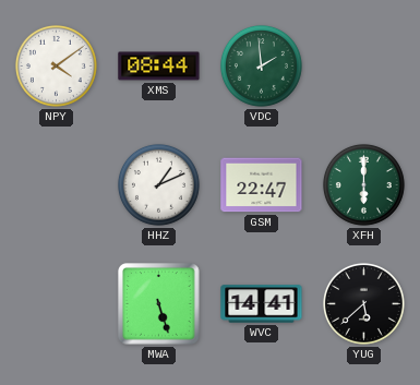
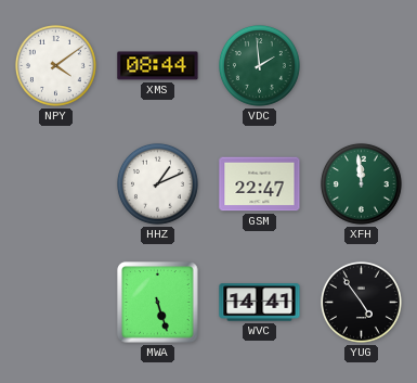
XFH: 6:00 -> 11:59 (361, 183)
YUG: 5:38 -> 4:54 (361, 302)
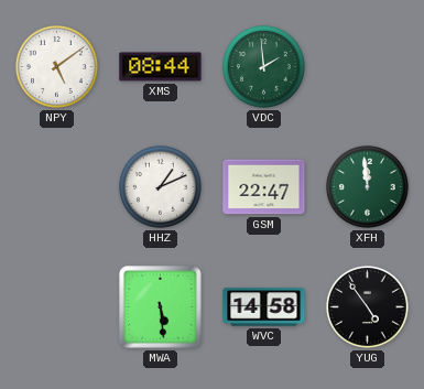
NPY: 4:09 -> 5:09 (56, 66)
MWA: 5:27 -> 5:29 (161, 307)
WVC: 14:41 -> 14:58 (264, 307)
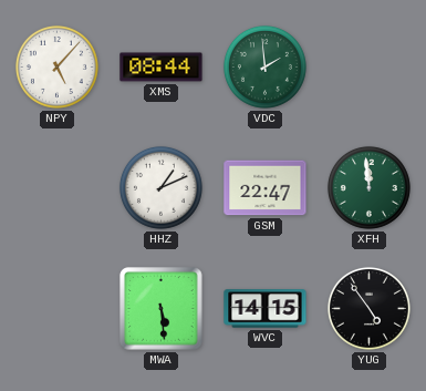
NPY: 5:09 -> 5:07 (56, 66)
WVC: 14:58 -> 14:15 (266, 309)
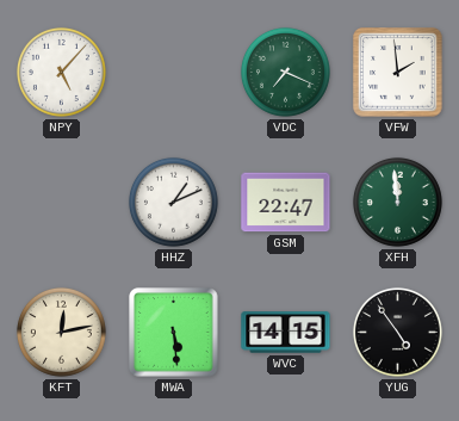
XMS: 08:44 -> none (162, 68)
VDC: 1:59 -> 7:19 (285, 72)
VFW: none -> 1:59 (398, 73)
KFT: none -> 12:13 (61, 332)
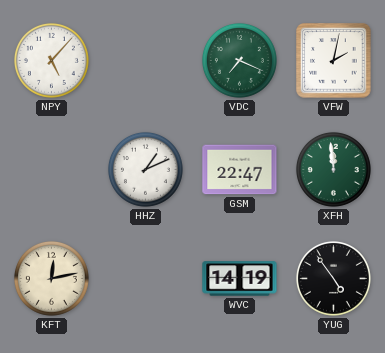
VFW: 1:59 -> 2:02 (334, 61)
MWA: 5:29 -> none (174, 333)
WVC: 14:15 -> 14:19 (240, 279)
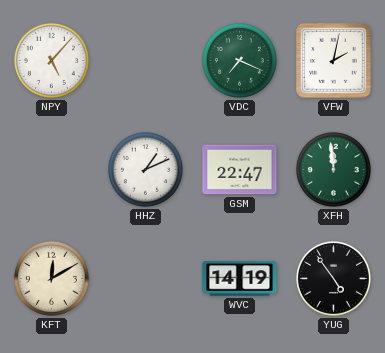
KFT: 12:13 -> 12:10 (51, 278)
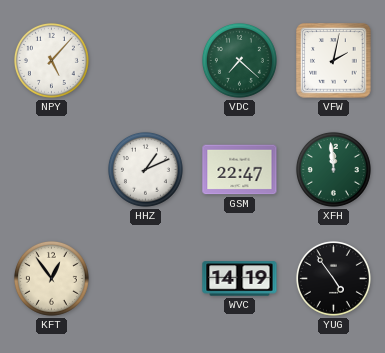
VDC: 7:19 -> 7:22 (239, 60)
KFT: 12:10 -> 12:54 (51, 278)
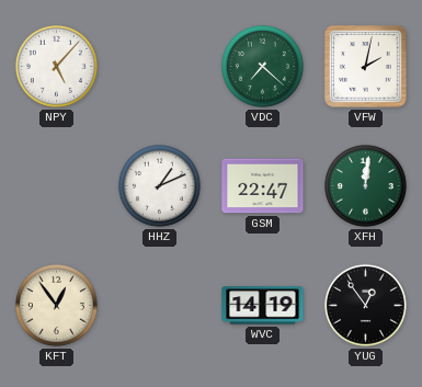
XFH: 11:59 -> 12:01 (365, 185)
YUG: 4:54 -> 12:54 (365, 305)
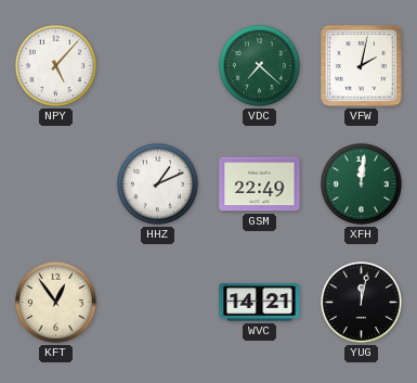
GSM: 22:47 -> 22:49 (260, 184)
WVC: 14:19 -> 14:21 (260, 303)
YUG: 12:54 -> 12:02 (361, 302)
